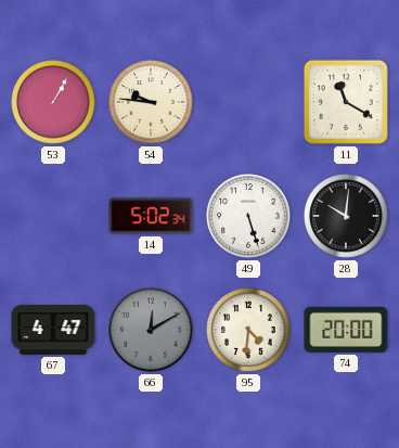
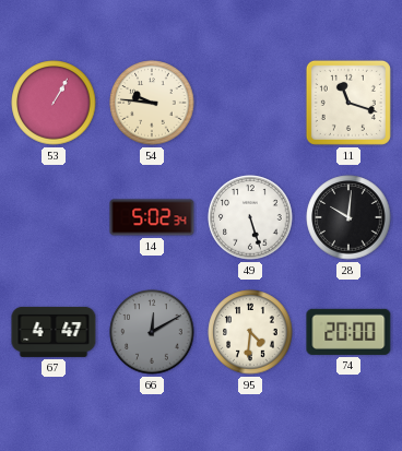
11: 11:20 -> 11:18 (348, 103)
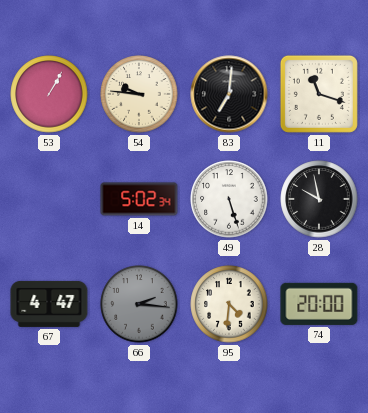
83: none -> 7:01 (229, 94)
28: 10:01 -> 9:58 (319, 199)
66: 12:10 -> 2:16 (139, 304)
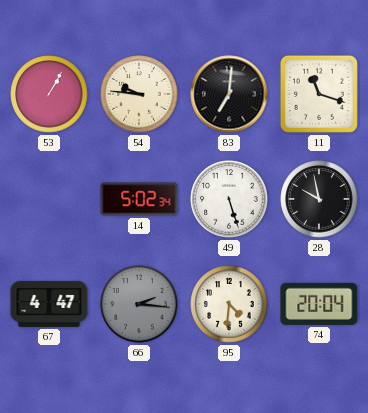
74: 20:00 -> 20:04 (319, 304)
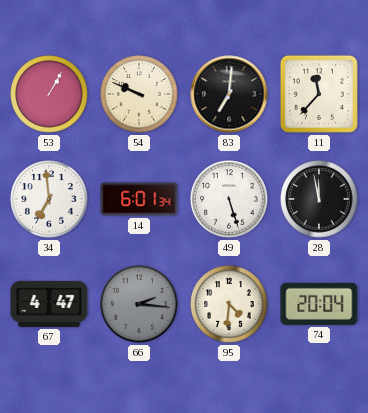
54: 9:46 -> 9:49 (139, 94)
11: 11:18 -> 11:37 (319, 94)
34: none -> 6:59 (49, 199)
14: 5:02 -> 6:01 (139, 199)
28: 9:58 -> 11:58 (319, 199)
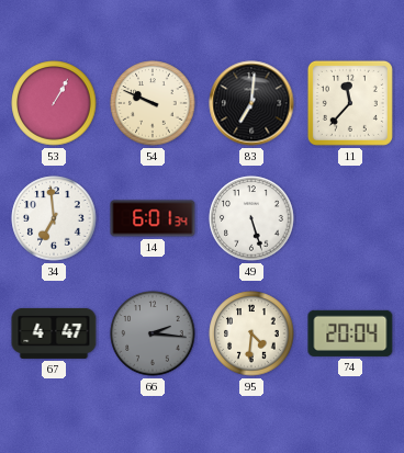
28: 11:58 -> none (319, 199)
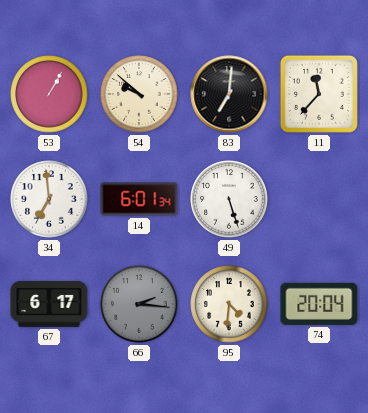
54: 9:49 -> 9:52 (139, 94)
67: 4:47 -> 6:17 (49, 304)
